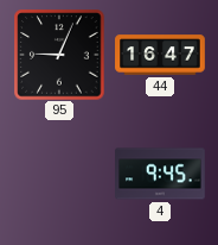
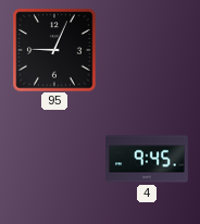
44: 16:47 -> none (160, 55)
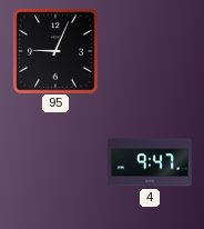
4: 9:45 -> 9:47 (150, 162)
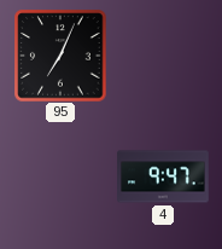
95: 9:04 -> 7:04 (60, 56)
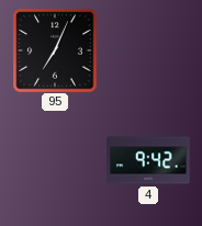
4: 9:47 -> 9:42 (148, 160)
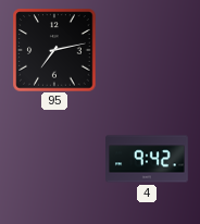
95: 7:04 -> 7:13 (54, 50)
